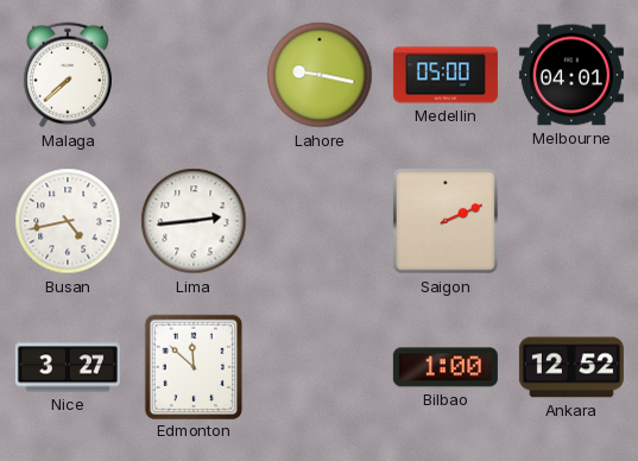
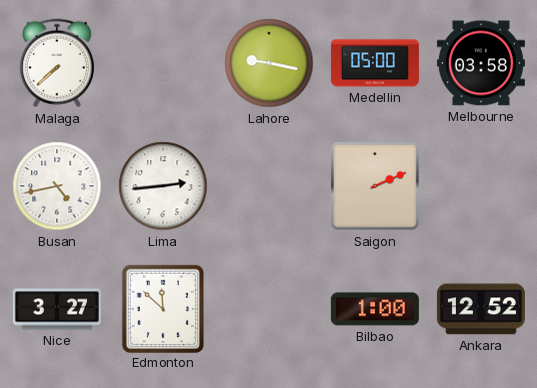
Melbourne: 04:01 -> 03:58 (481, 63)
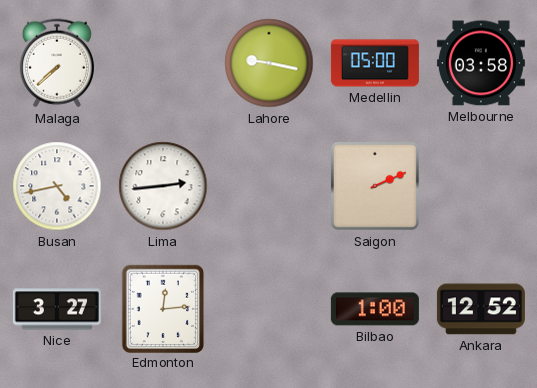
Edmonton: 11:52 -> 12:14 (162, 308)
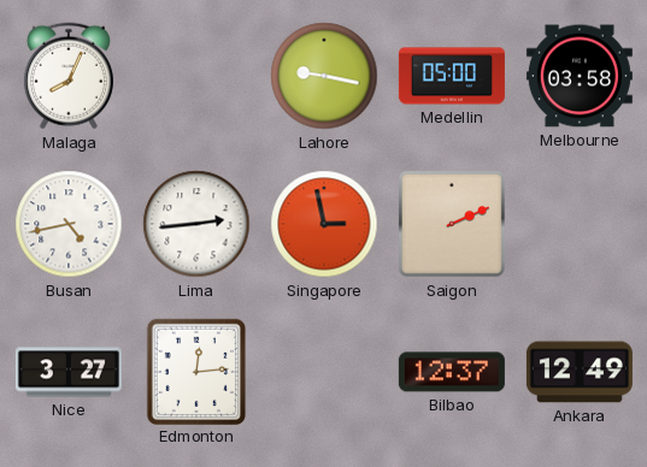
Malaga: 7:38 -> 8:04 (69, 76)
Singapore: none -> 2:58 (324, 224)
Bilbao: 1:00 -> 12:37 (452, 372)
Ankara: 12:52 -> 12:49 (580, 372)
